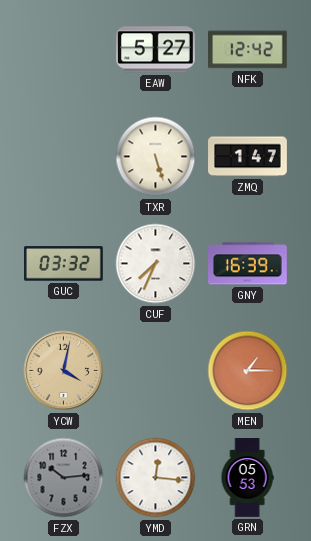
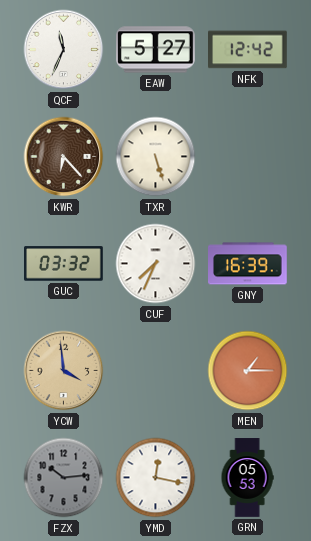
QCF: none -> 11:34 (64, 50)
KWR: none -> 6:23 (64, 157)
ZMQ: 1:47 -> none (248, 157)
YCW: 4:02 -> 3:59 (64, 371)
YMD: 12:16 -> 12:17 (156, 478)
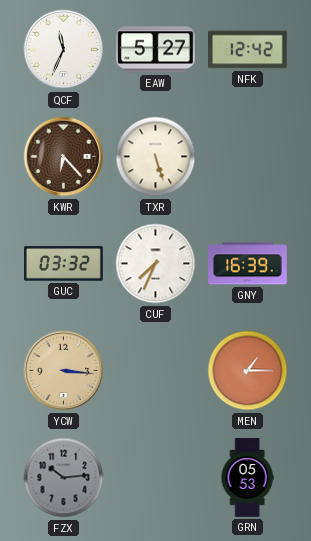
YCW: 3:59 -> 3:16 (64, 371)
YMD: 12:17 -> none (156, 478)
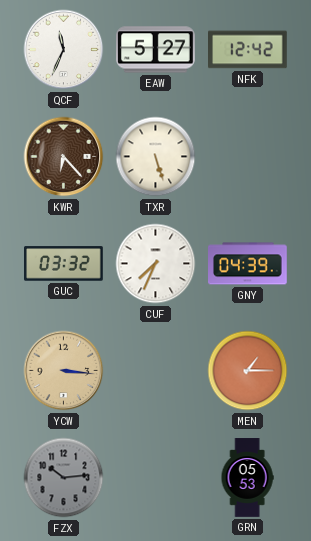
GNY: 16:39 -> 04:39 (248, 264)
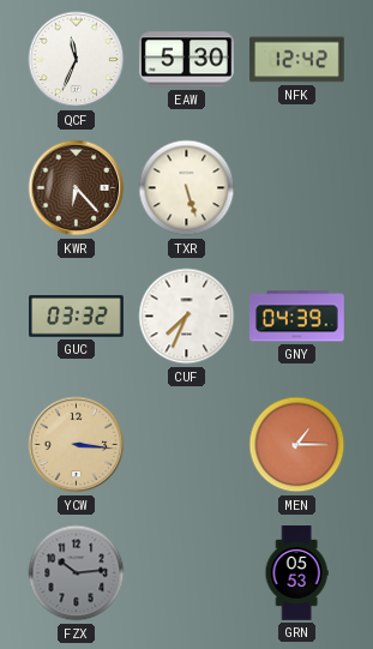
EAW: 5:27 -> 5:30 (187, 60)
